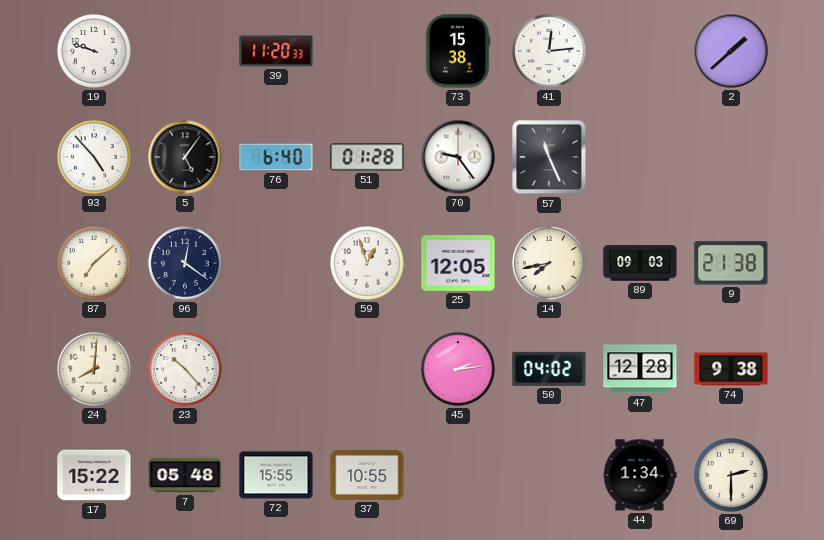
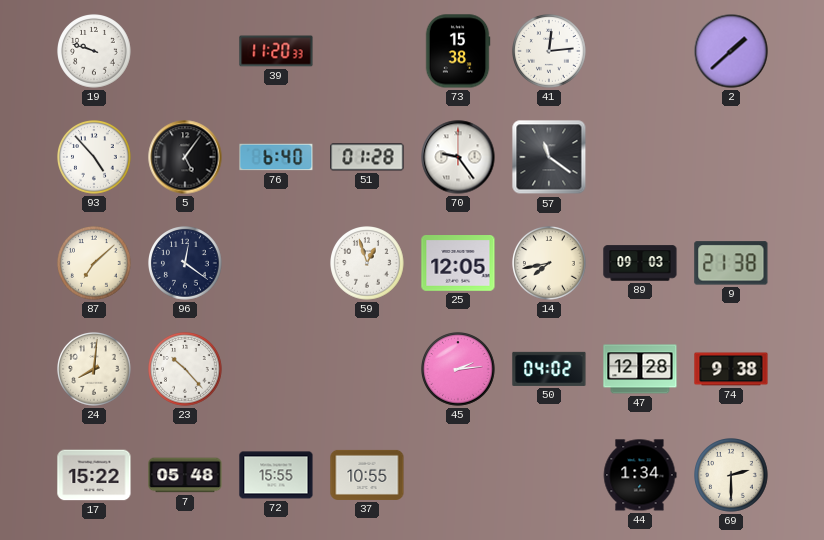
57: 11:26 -> 11:21 (549, 157)
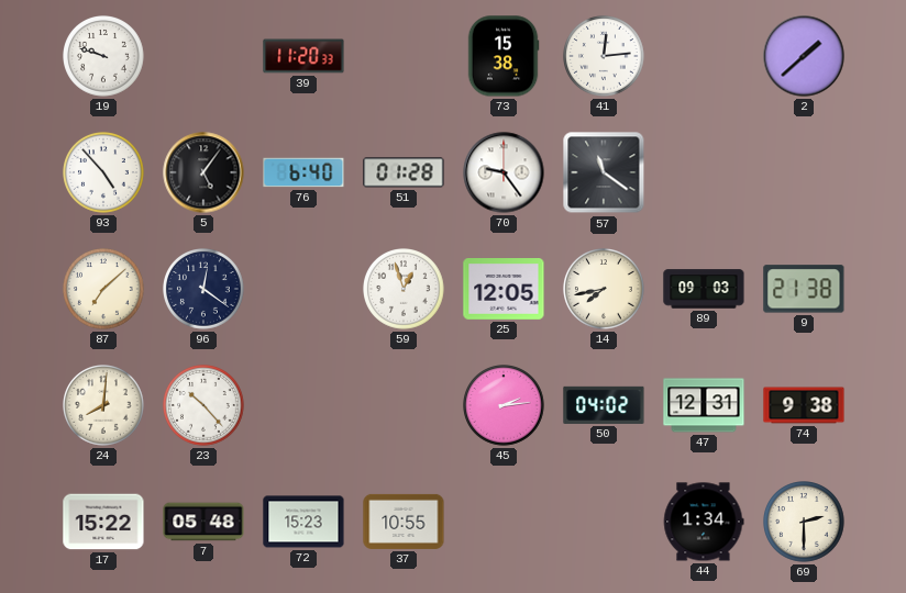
47: 12:28 -> 12:31 (704, 405)
72: 15:55 -> 15:23 (303, 522)
